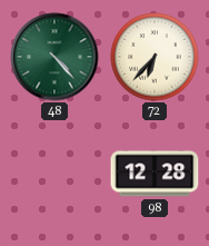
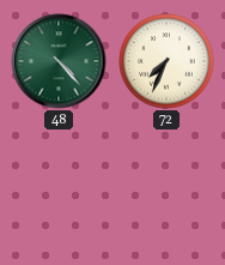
72: 6:37 -> 7:34 (166, 61)
98: 12:28 -> none (155, 174)
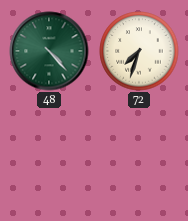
72: 7:34 -> 7:33 (139, 51)
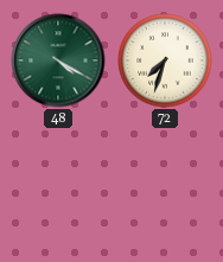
48: 4:23 -> 4:20 (58, 60)
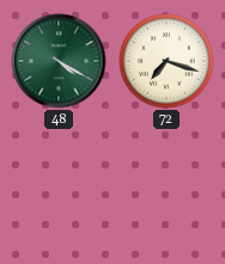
72: 7:33 -> 7:18 (166, 61)
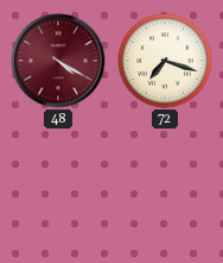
48 dial: green -> burgundy (58, 61)
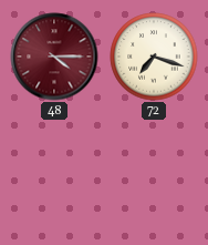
48: 4:20 -> 4:15 (54, 57)
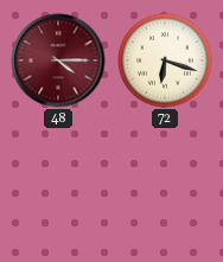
72: 7:18 -> 6:18 (165, 60)
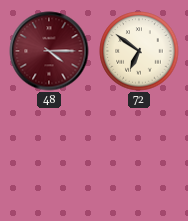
72: 6:18 -> 6:51 (139, 51)
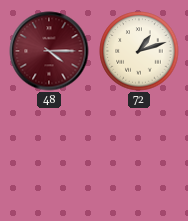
72: 6:51 -> 1:12 (139, 51)
